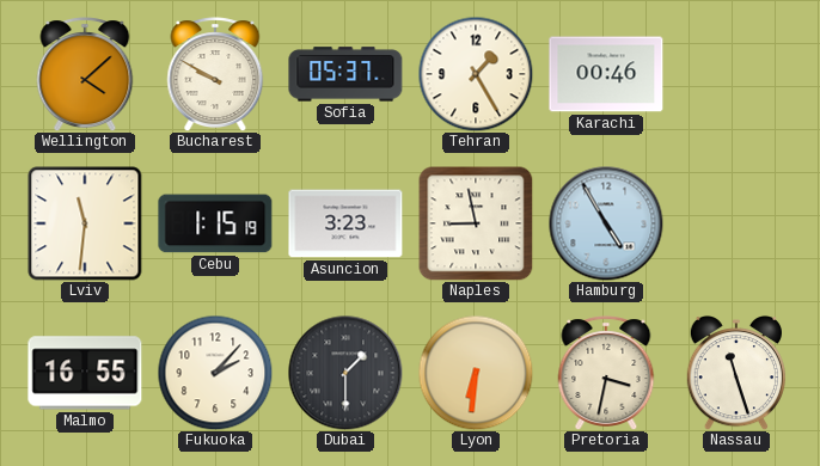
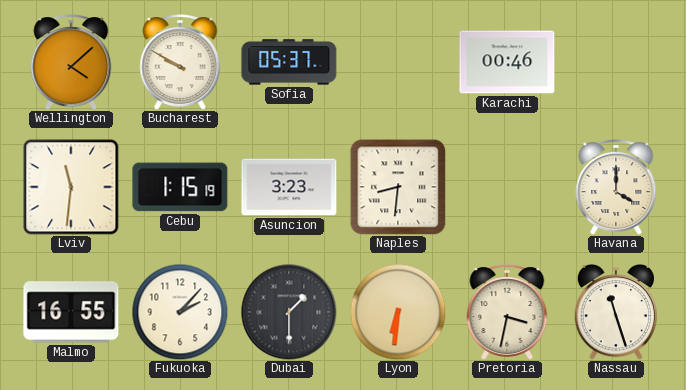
Tehran: 1:25 -> none (476, 74)
Naples: 8:58 -> 8:31 (398, 187)
Hamburg: 4:55 -> none (606, 223)
Havana: none -> 4:00 (616, 187)
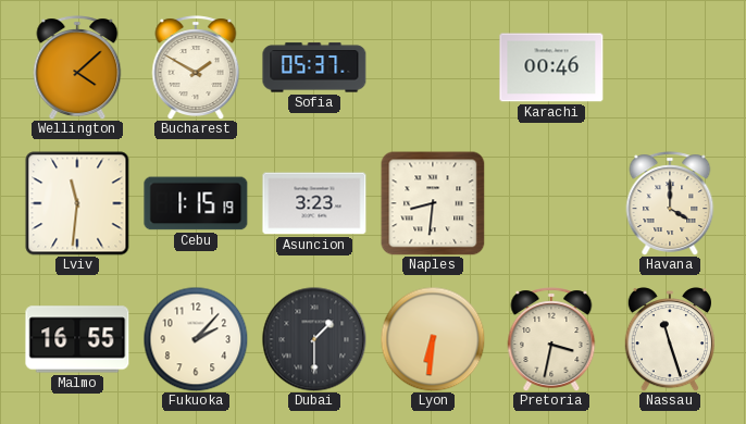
Bucharest: 9:50 -> 1:50 (196, 67)
